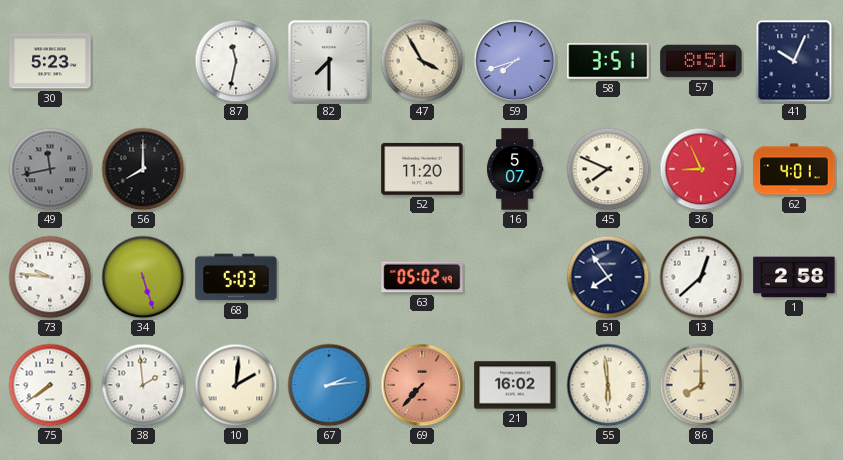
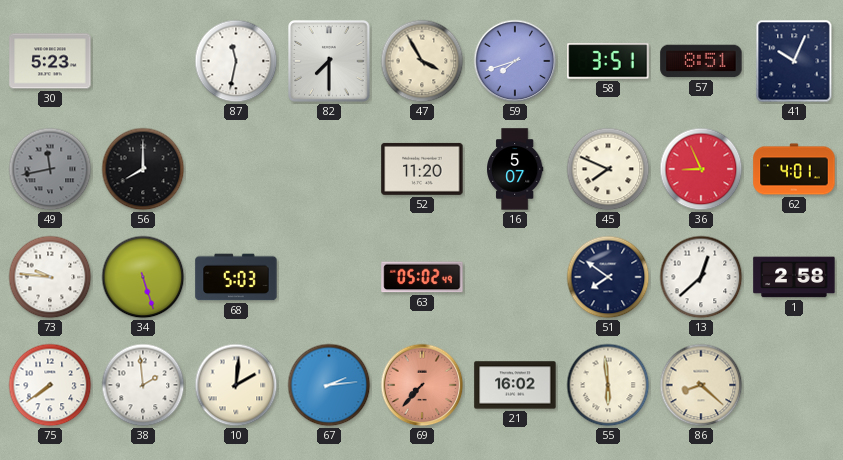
51: 7:54 -> 7:51 (608, 277)
86: 8:00 -> 8:22 (701, 385)
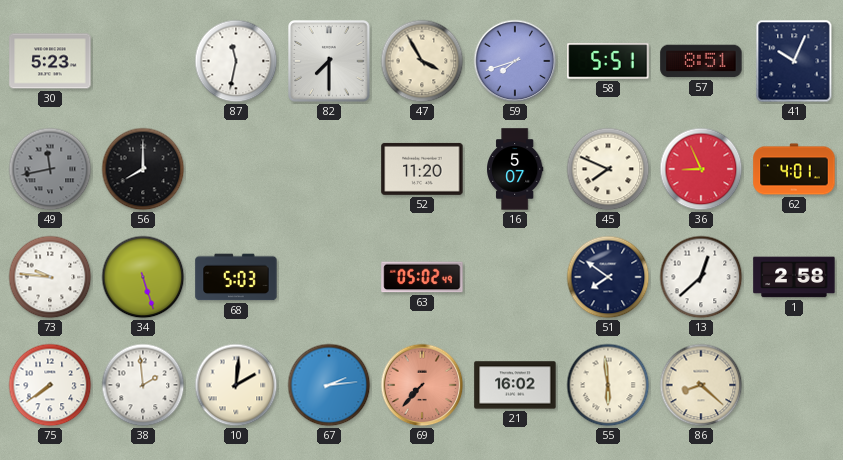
58: 3:51 -> 5:51 (608, 61)
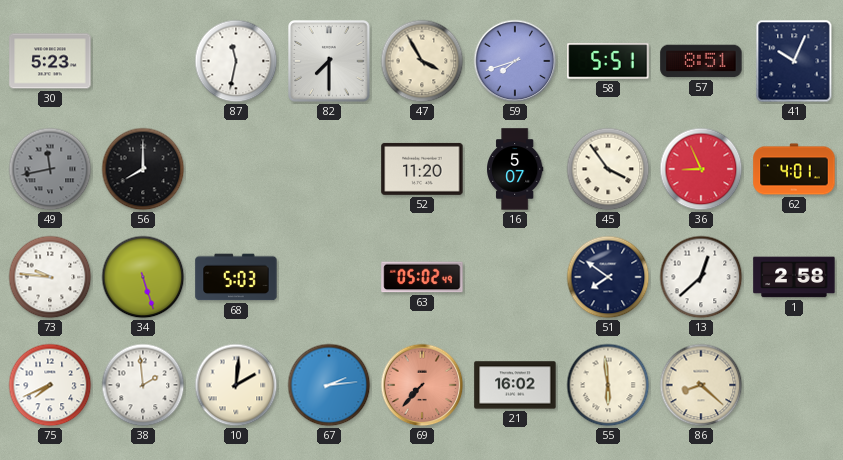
45: 7:49 -> 3:54 (608, 169)
75: 7:39 -> 7:41 (50, 385)
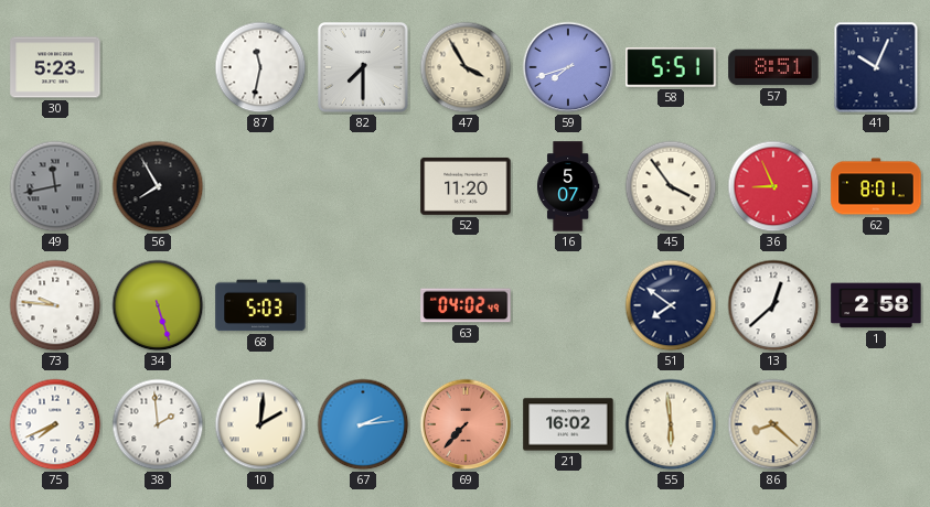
56: 8:00 -> 7:55 (158, 186)
62: 4:01 -> 8:01 (876, 186)
63: 05:02 -> 04:02 (466, 305)
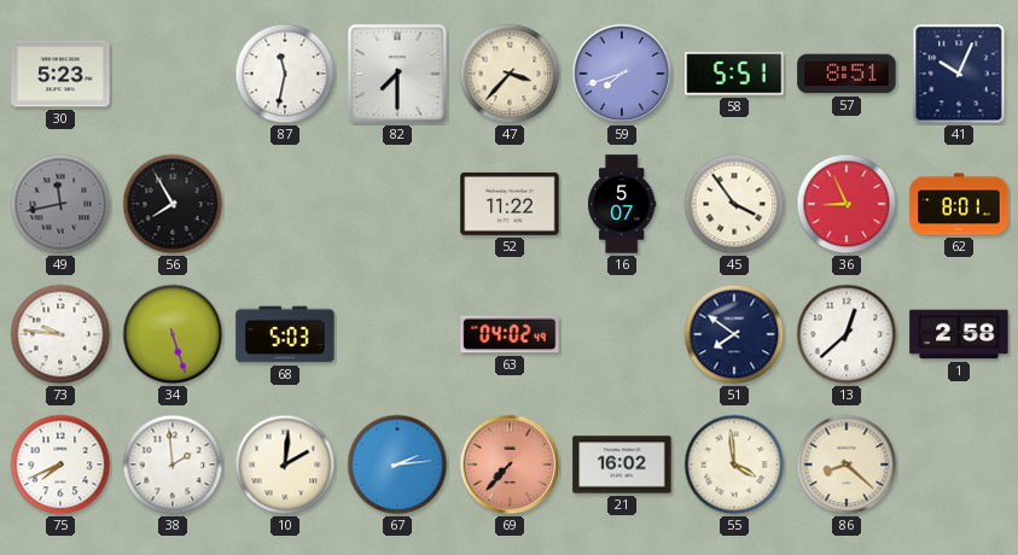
47: 3:55 -> 3:37 (510, 74)
52: 11:20 -> 11:22 (510, 204)
55: 5:59 -> 3:59 (734, 465)
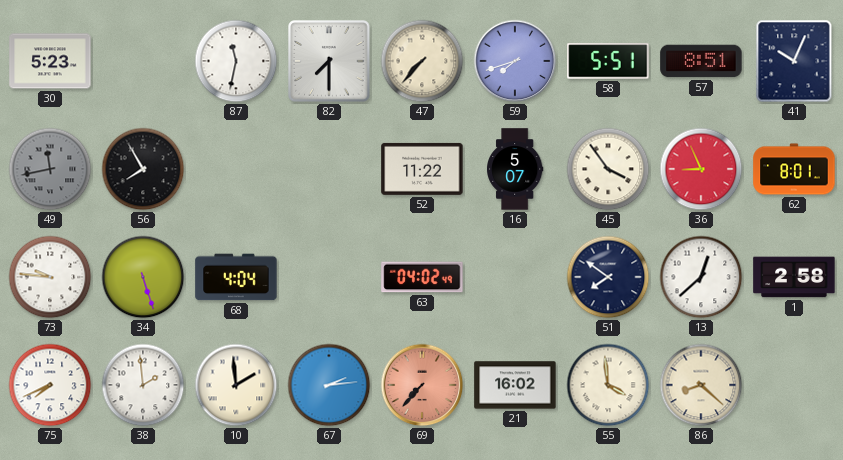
47: 3:37 -> 7:37 (422, 61)
68: 5:03 -> 4:04 (236, 277)
10: 2:01 -> 1:59 (236, 385)
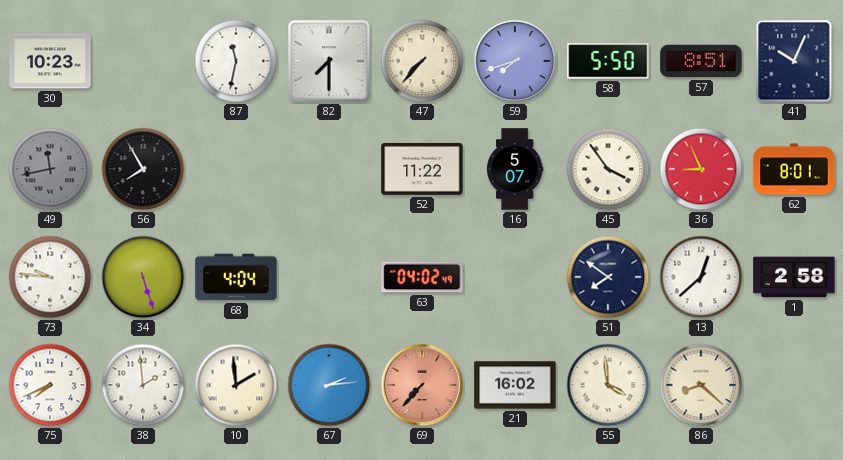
30: 5:23 -> 10:23 (50, 61)
58: 5:51 -> 5:50 (608, 61)
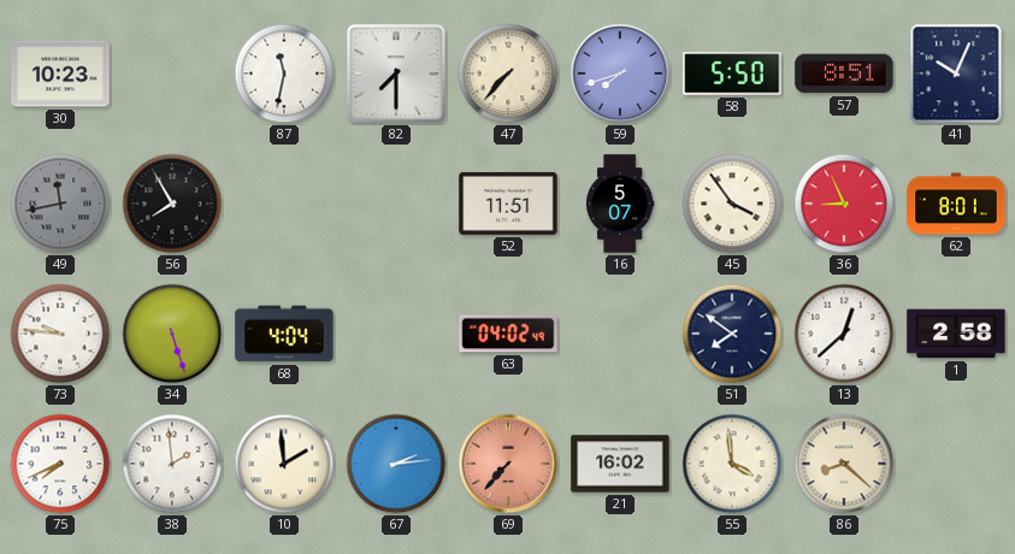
52: 11:22 -> 11:51 (508, 204)
